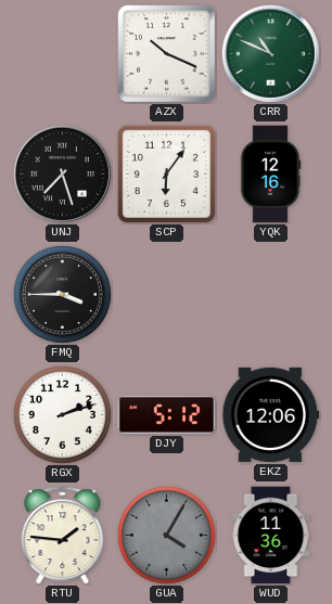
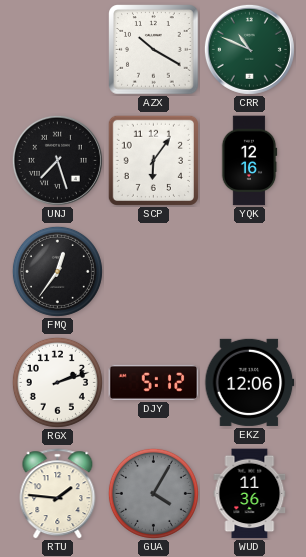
AZX: 10:19 -> 10:20 (154, 50)
FMQ: 3:45 -> 12:36 (57, 271)
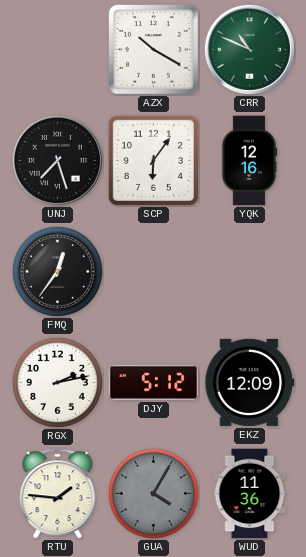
RGX: 2:12 -> 2:13 (57, 382)
EKZ: 12:06 -> 12:09 (250, 382)
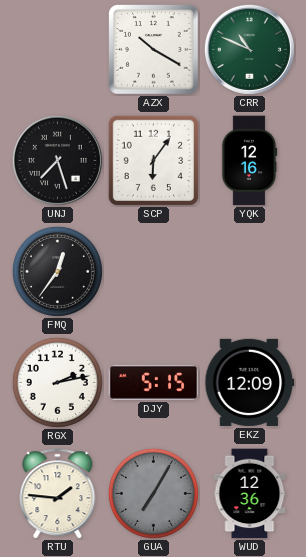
DJY: 5:12 -> 5:15 (154, 382)
GUA: 4:05 -> 7:05 (153, 493)
WUD: 11:36 -> 12:36 (250, 494)
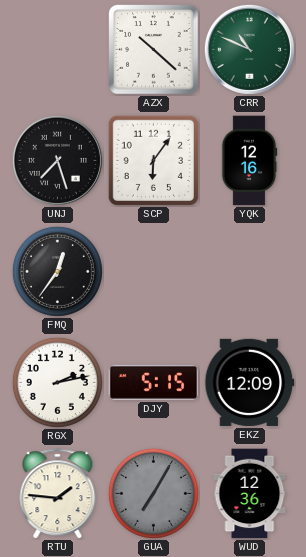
AZX: 10:20 -> 10:22 (154, 50)
